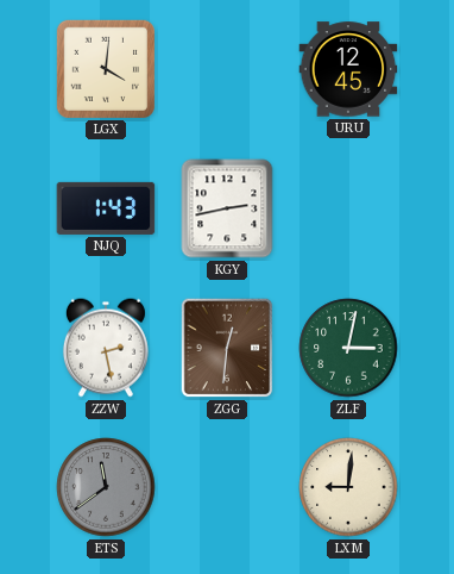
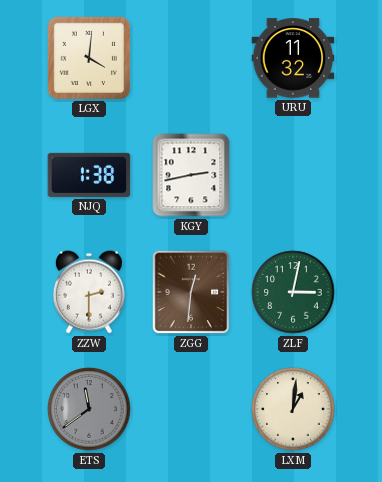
URU: 12:45 -> 11:32 (293, 58)
NJQ: 1:43 -> 1:38 (89, 175)
ZZW: 2:28 -> 2:30 (89, 292)
LXM: 9:01 -> 1:01 (293, 409)
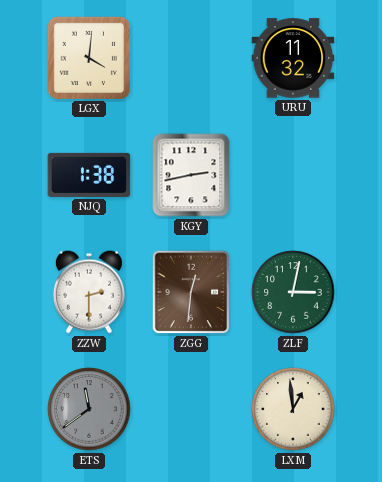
LXM: 1:01 -> 12:59 (293, 409)
